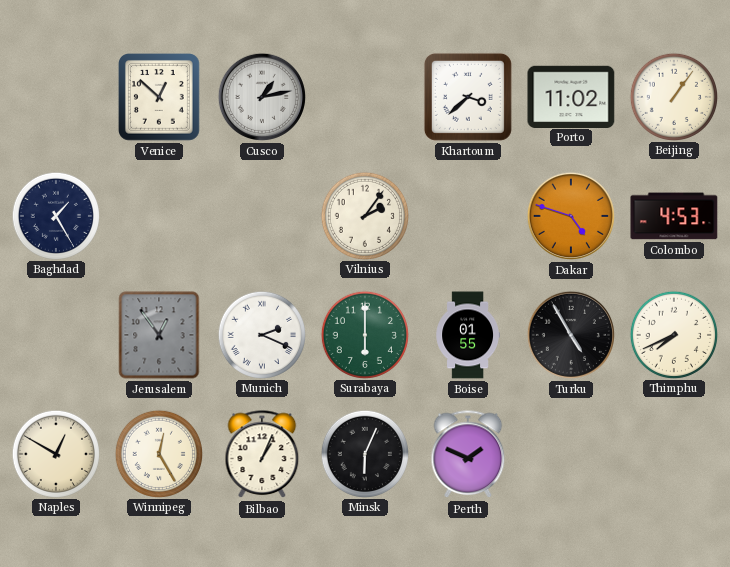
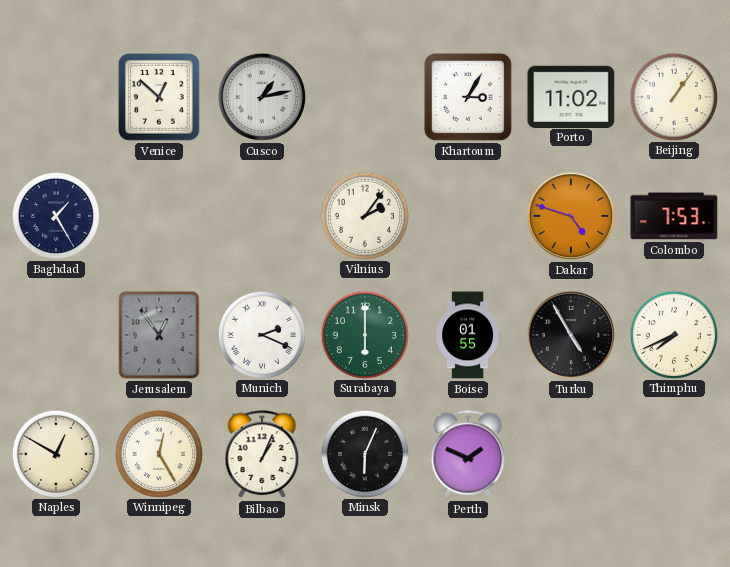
Khartoum: 3:38 -> 3:05 (468, 97)
Colombo: 4:53 -> 7:53 (674, 216)
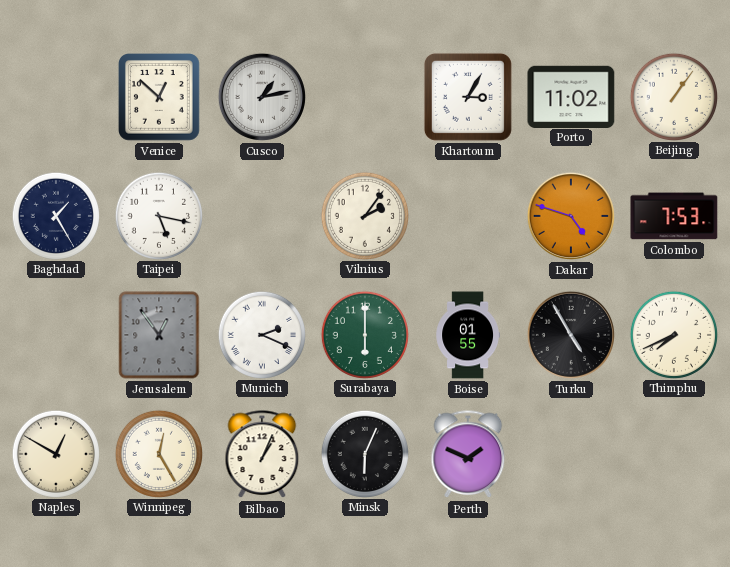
Taipei: none -> 5:17 (158, 215)
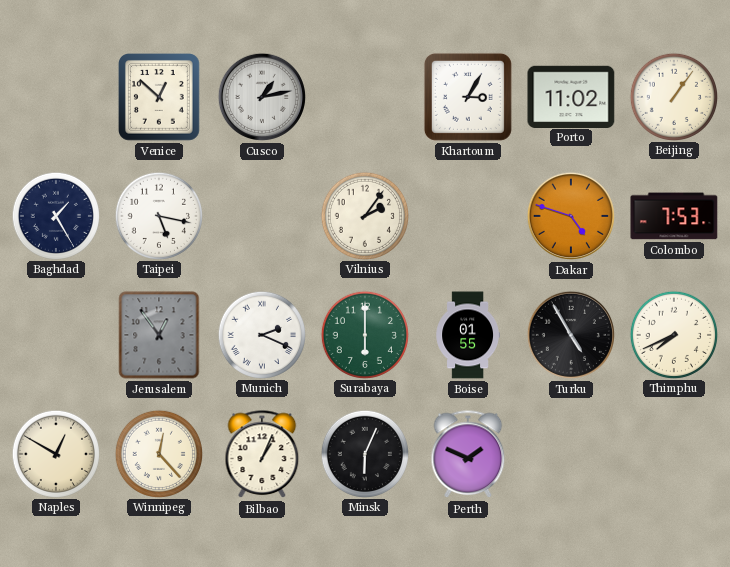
Winnipeg: 12:25 -> 12:23 (158, 453)
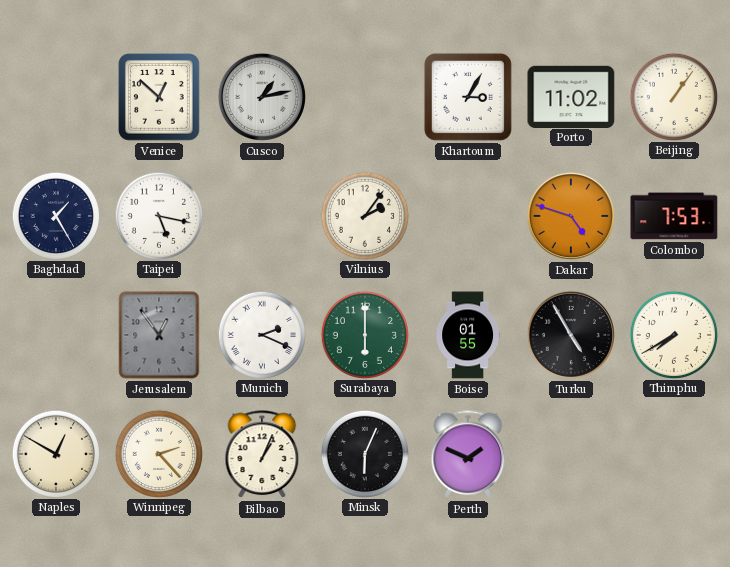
Thimphu: 7:41 -> 7:40 (673, 334)
Winnipeg: 12:23 -> 2:23 (158, 453)
